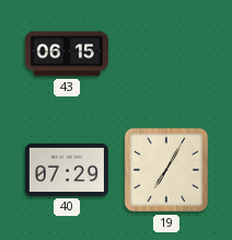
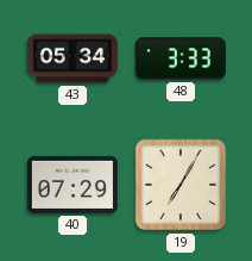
43: 06:15 -> 05:34 (73, 58)
48: none -> 3:33 (181, 58)
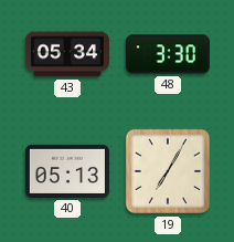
48: 3:33 -> 3:30 (168, 54)
40: 07:29 -> 05:13 (67, 171)
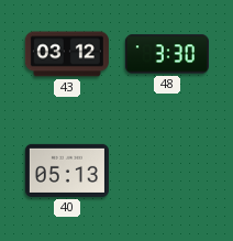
43: 05:34 -> 03:12 (67, 54)
19: 7:05 -> none (168, 171)
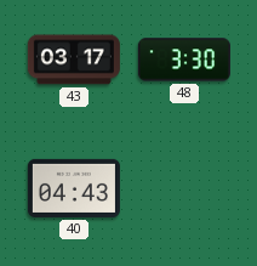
43: 03:12 -> 03:17 (74, 60)
40: 05:13 -> 04:43 (74, 188)
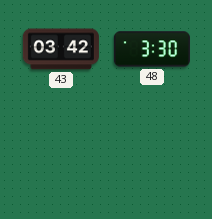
43: 03:17 -> 03:42 (61, 49)
40: 04:43 -> none (74, 188)
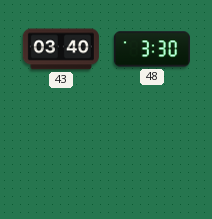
43: 03:42 -> 03:40 (61, 49)
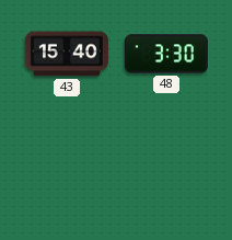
43: 03:40 -> 15:40 (67, 54)
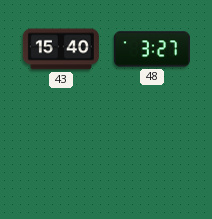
48: 3:30 -> 3:27 (152, 49)
